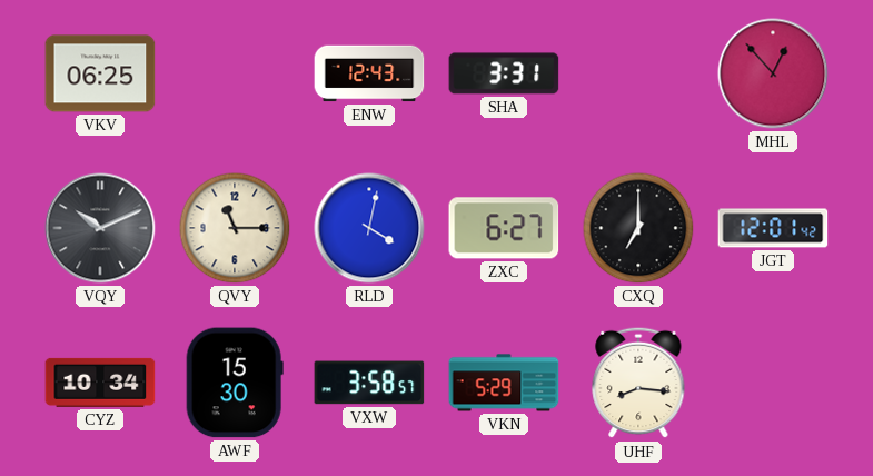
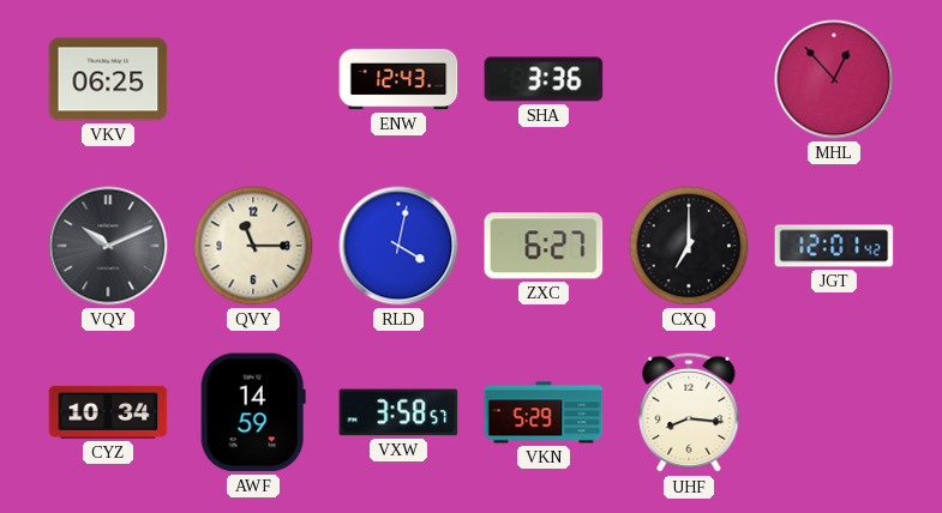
SHA: 3:31 -> 3:36 (544, 79)
AWF: 15:30 -> 14:59 (253, 412)
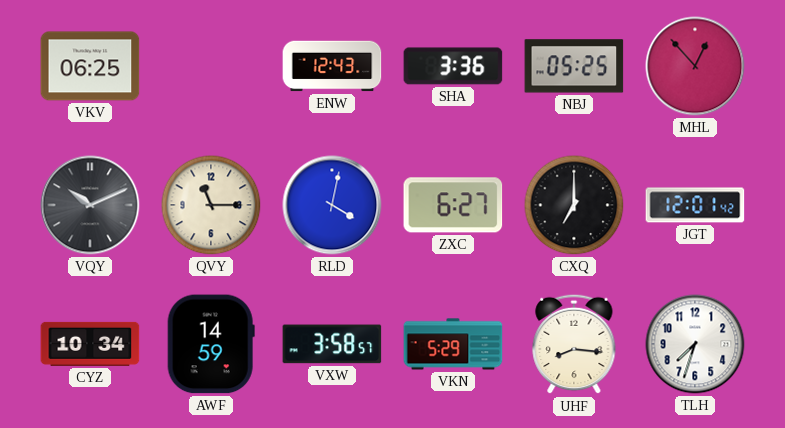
NBJ: none -> 05:25 (574, 66)
TLH: none -> 7:33 (695, 344)
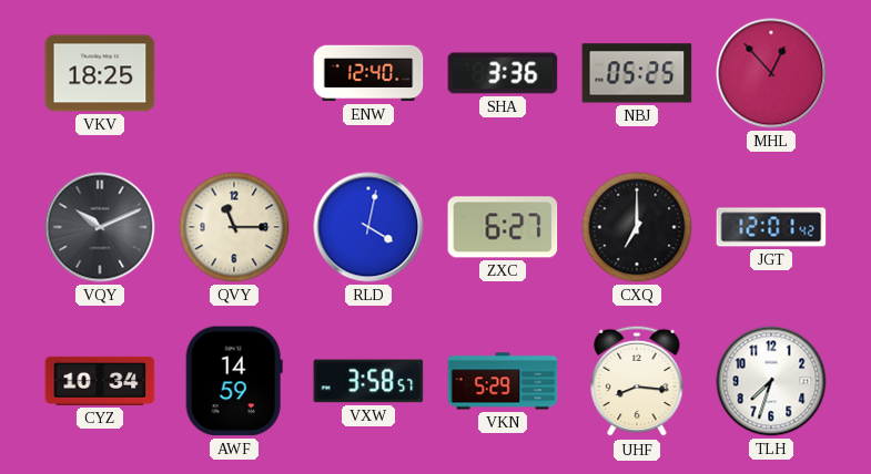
VKV: 06:25 -> 18:25 (100, 73)
ENW: 12:43 -> 12:40 (368, 73)
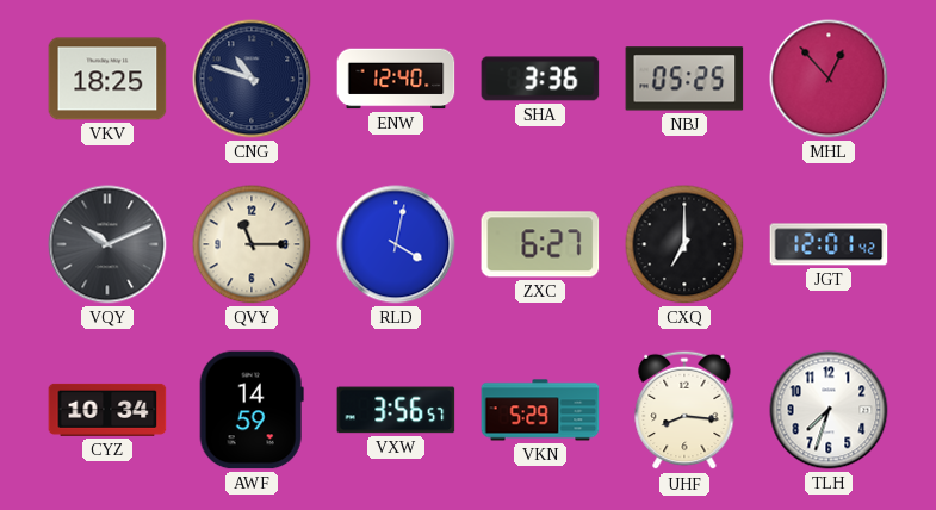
CNG: none -> 10:48 (252, 79)
VXW: 3:58 -> 3:56 (396, 410)
